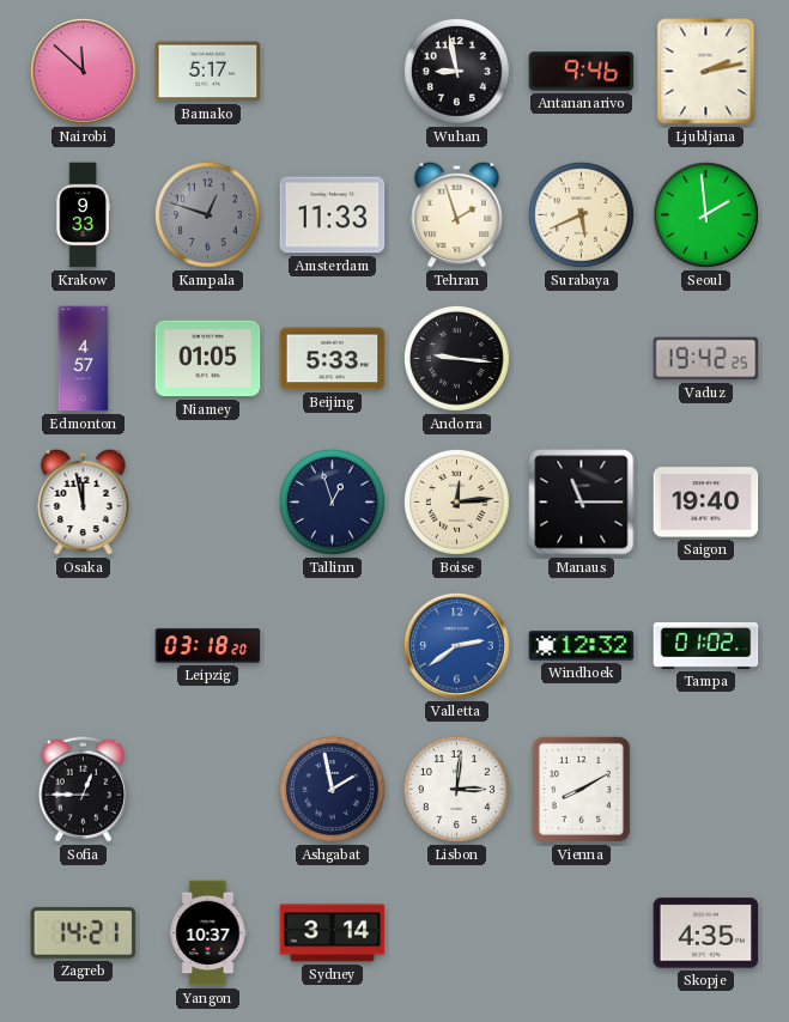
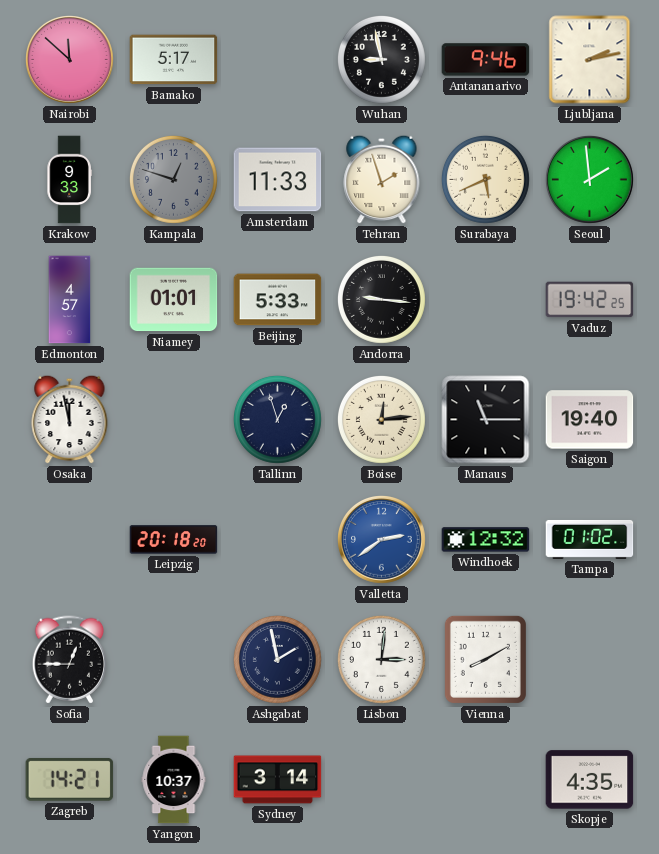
Niamey: 01:05 -> 01:01 (174, 300)
Leipzig: 03:18 -> 20:18 (174, 540)
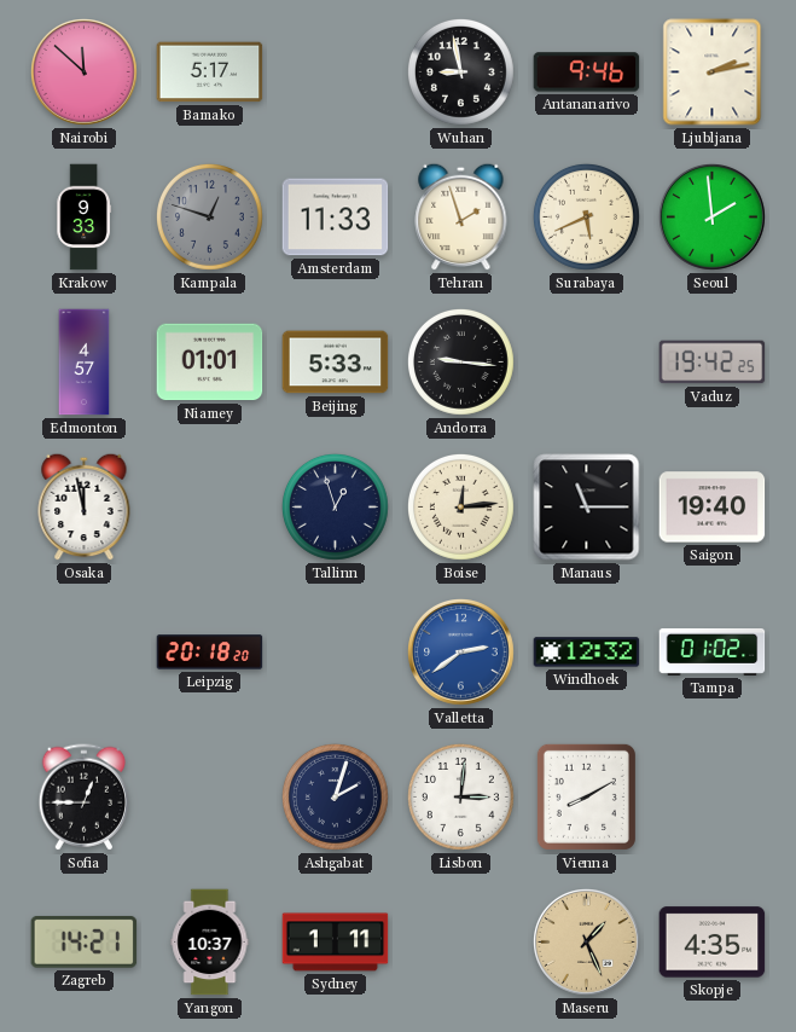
Ashgabat: 1:58 -> 2:03 (335, 796)
Sydney: 3:14 -> 1:11 (336, 943)
Maseru: none -> 1:26 (587, 943)
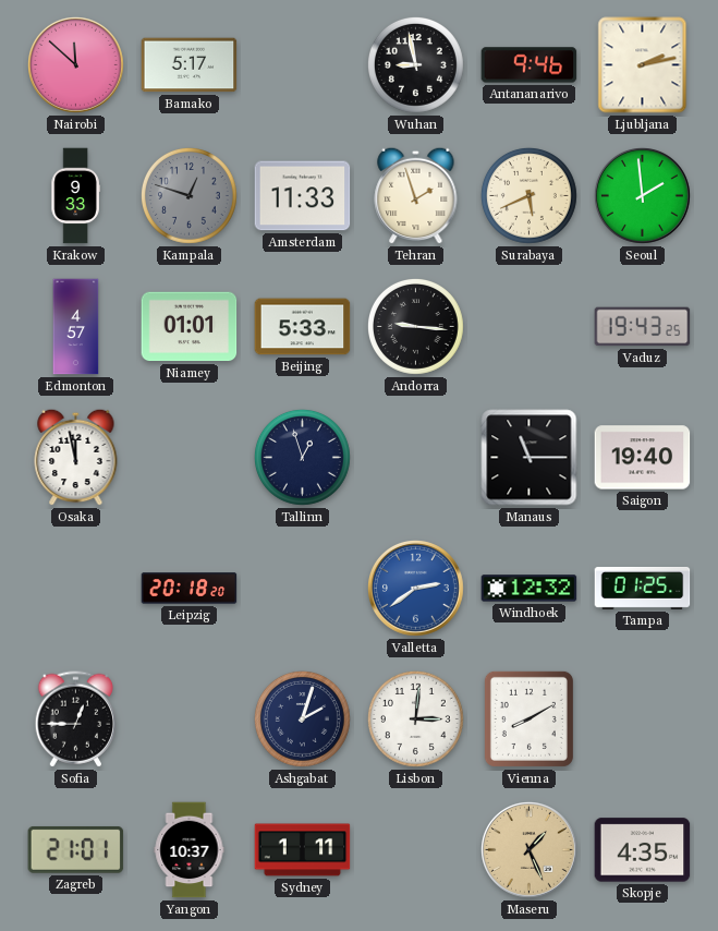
Vaduz: 19:42 -> 19:43 (643, 327)
Boise: 12:14 -> none (460, 506)
Tampa: 01:02 -> 01:25 (643, 588)
Zagreb: 14:21 -> 21:01 (76, 849)
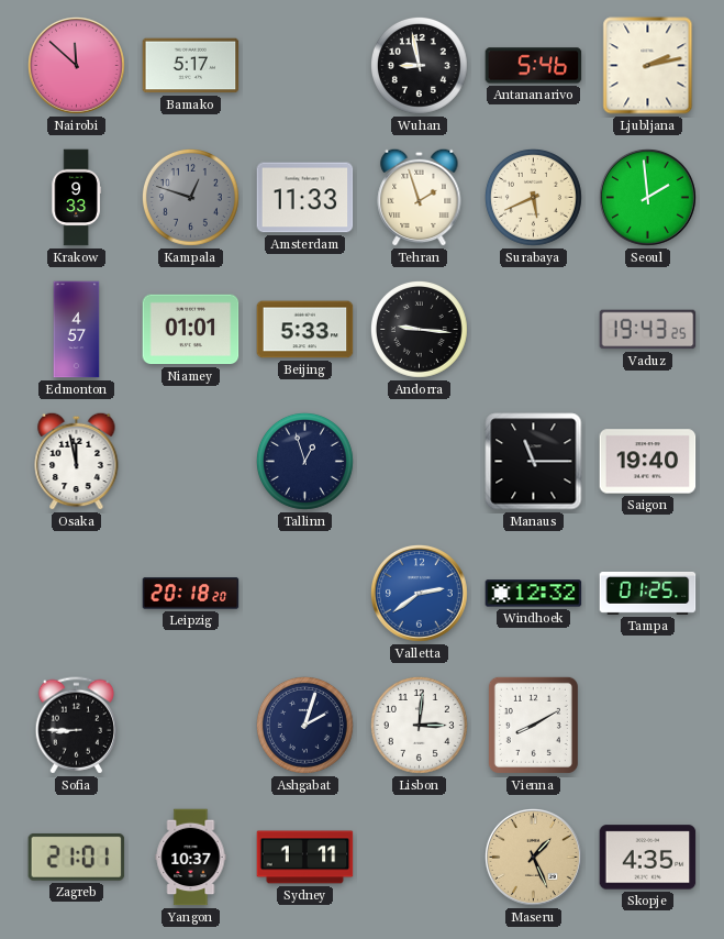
Antananarivo: 9:46 -> 5:46 (534, 66)
Sofia: 12:45 -> 8:45 (76, 726)
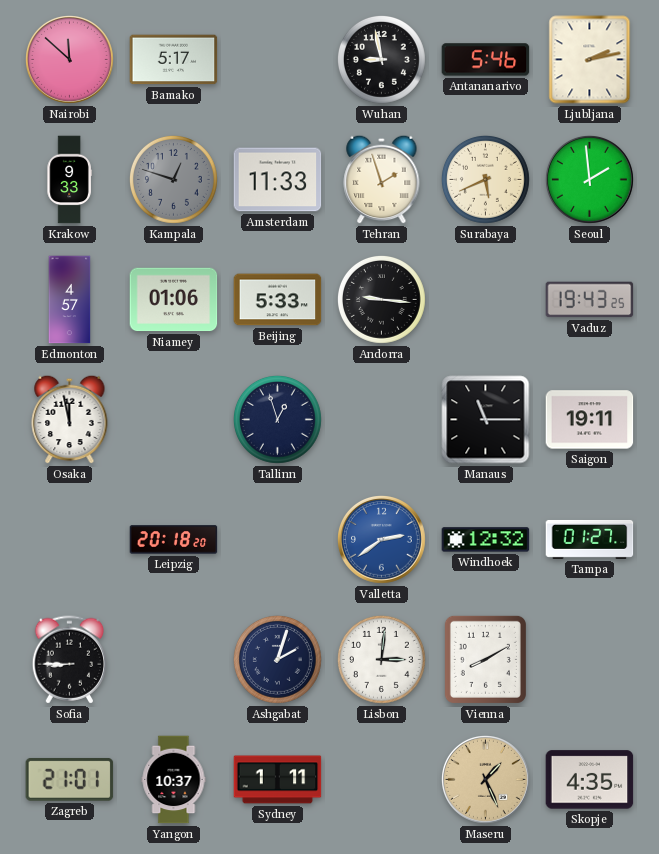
Niamey: 01:01 -> 01:06 (174, 300)
Saigon: 19:40 -> 19:11 (590, 420)
Tampa: 01:25 -> 01:27 (590, 539)
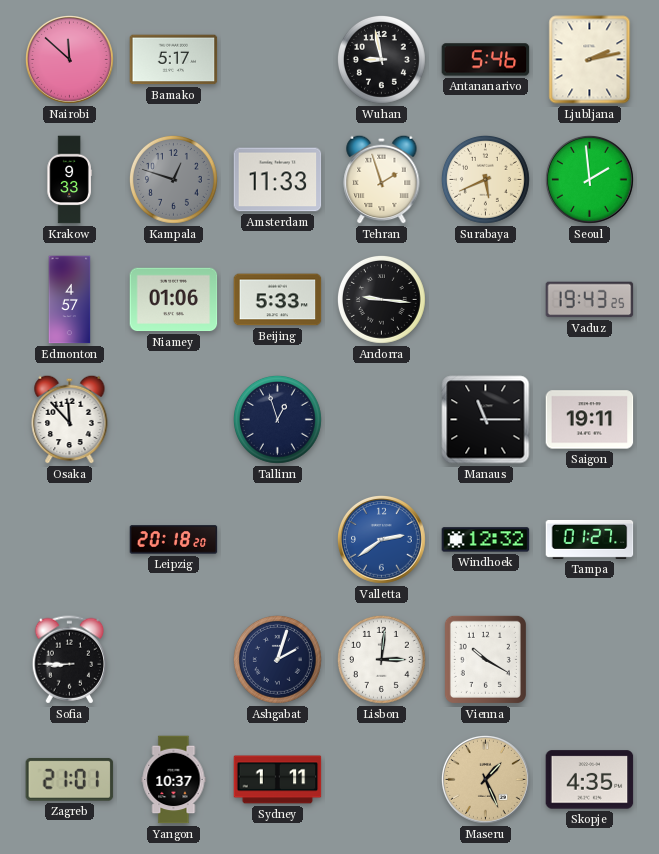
Osaka: 11:58 -> 11:53 (70, 419)
Vienna: 8:10 -> 10:20 (485, 659)
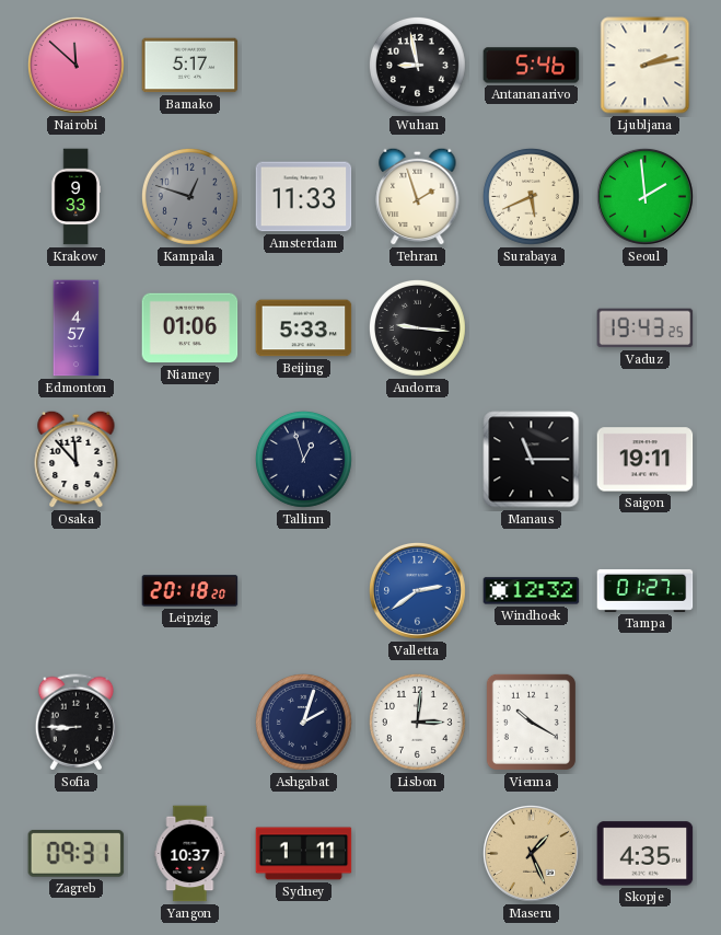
Zagreb: 21:01 -> 09:31 (77, 853)
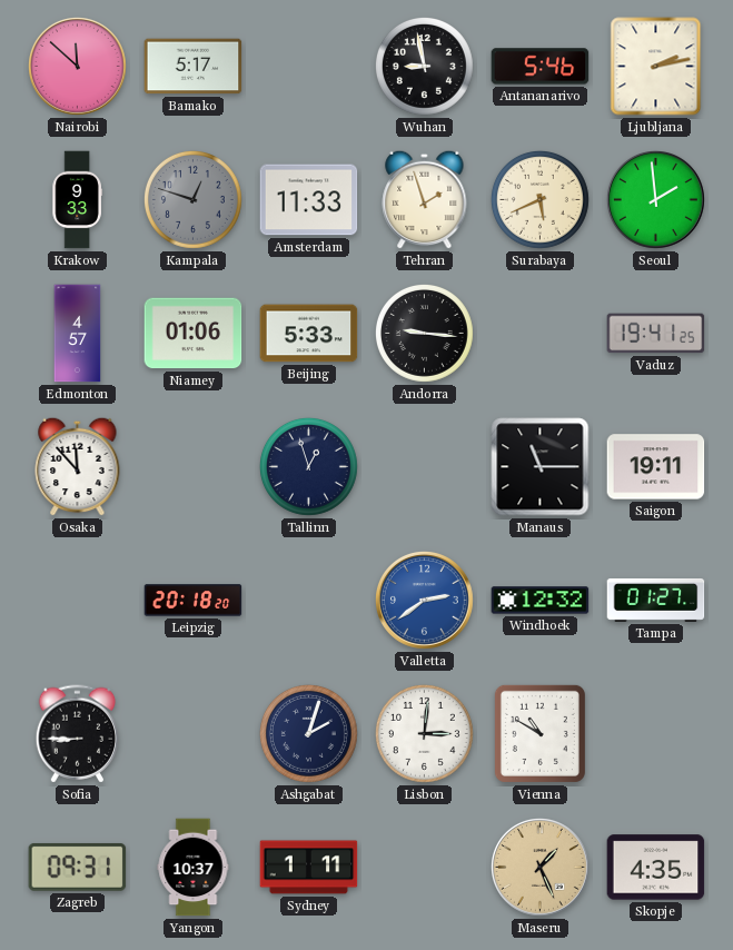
Vaduz: 19:43 -> 19:41 (656, 334)
Vienna: 10:20 -> 10:50 (539, 733)
